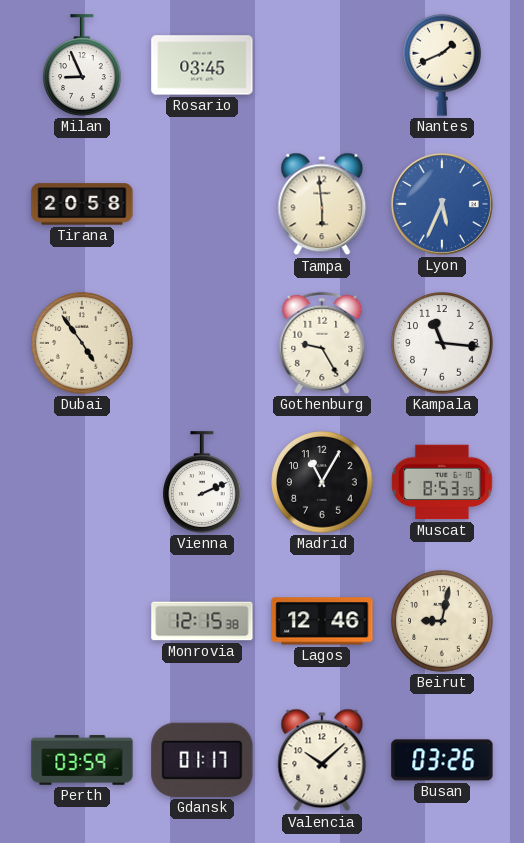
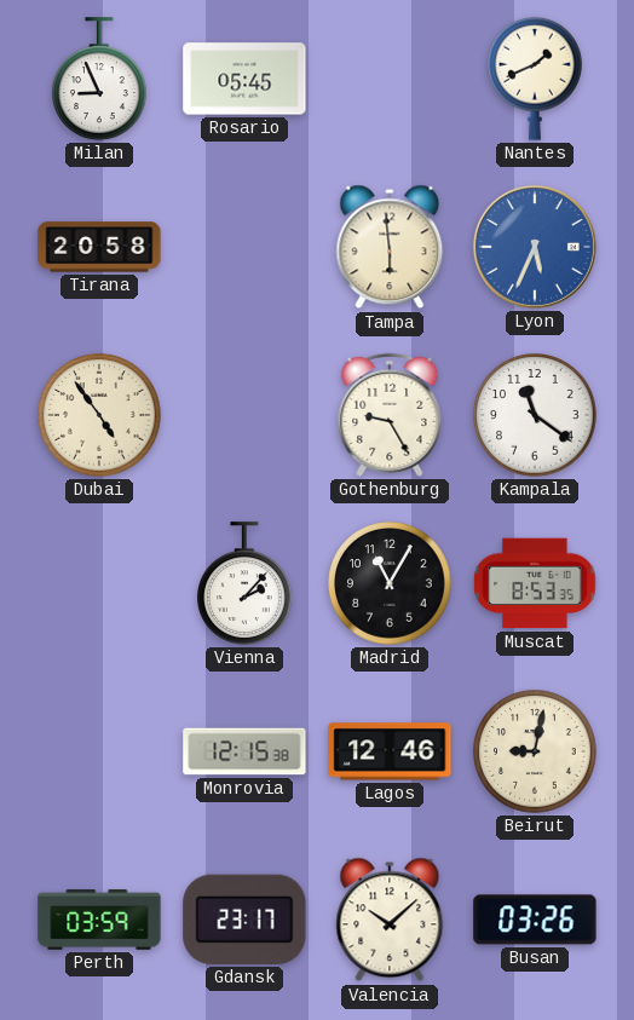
Rosario: 03:45 -> 05:45 (244, 79)
Kampala: 11:16 -> 11:21 (535, 415)
Vienna: 2:11 -> 2:07 (246, 583)
Gdansk: 01:17 -> 23:17 (244, 920)
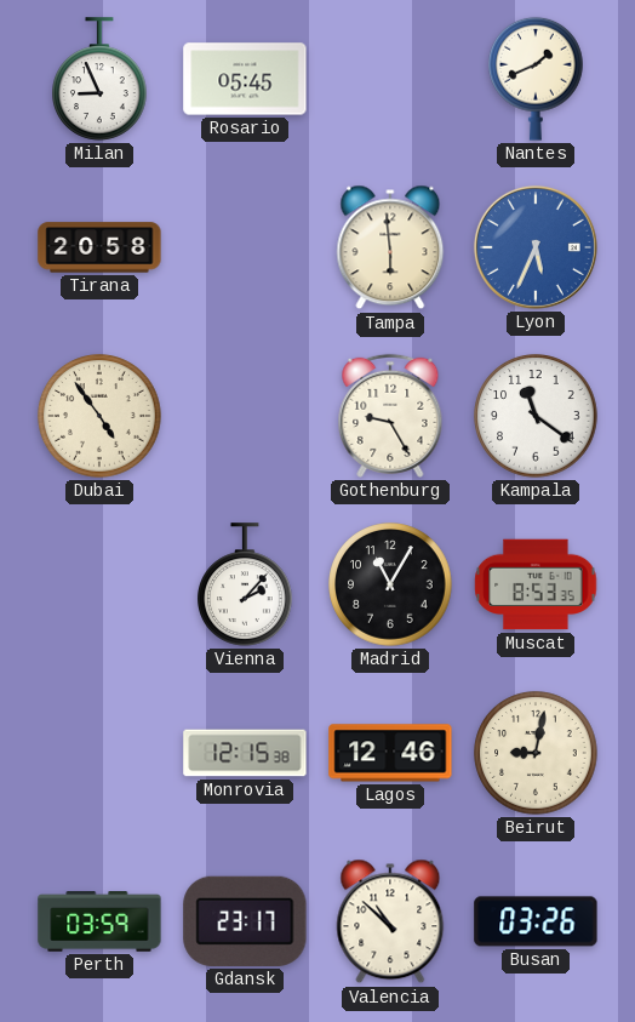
Valencia: 10:08 -> 10:52 (390, 921)
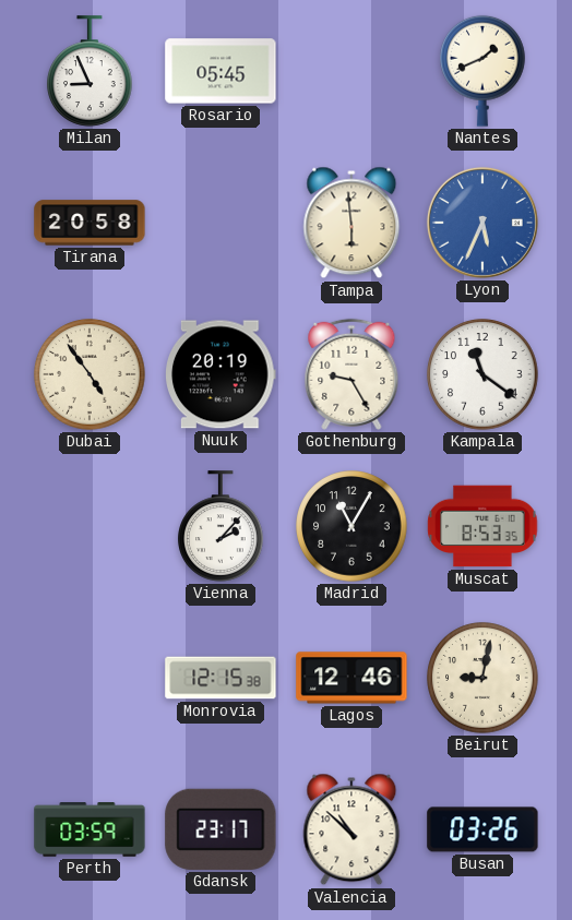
Nuuk: none -> 20:19 (222, 374)
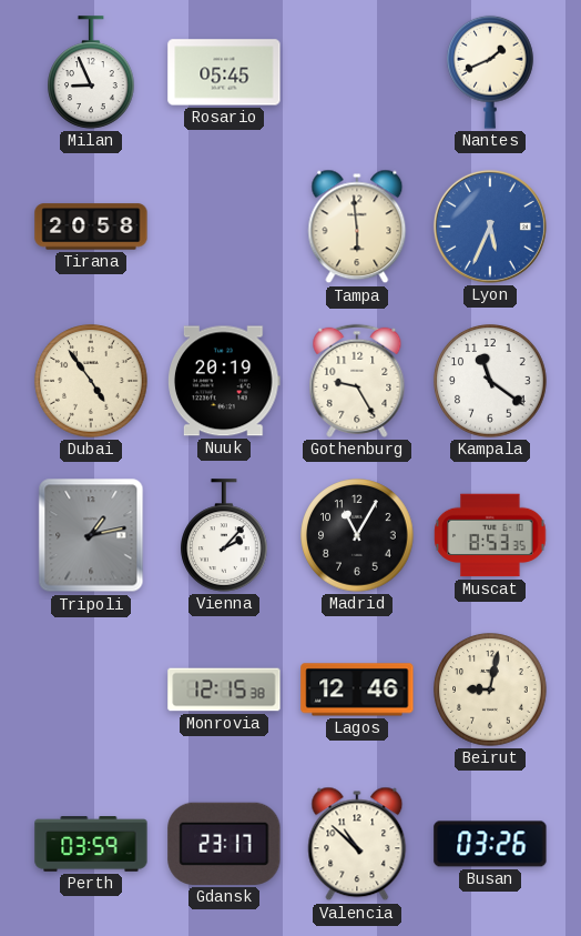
Tripoli: none -> 1:13 (91, 535)
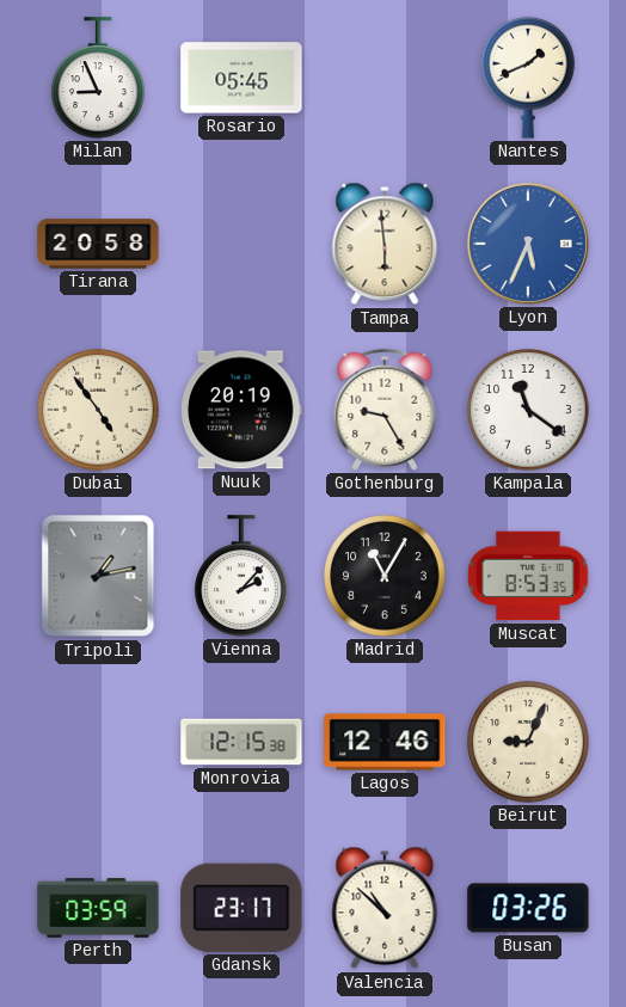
Beirut: 9:02 -> 9:04 (528, 742)
